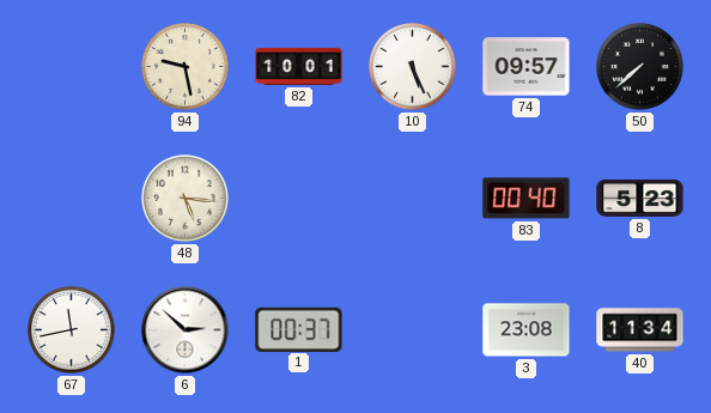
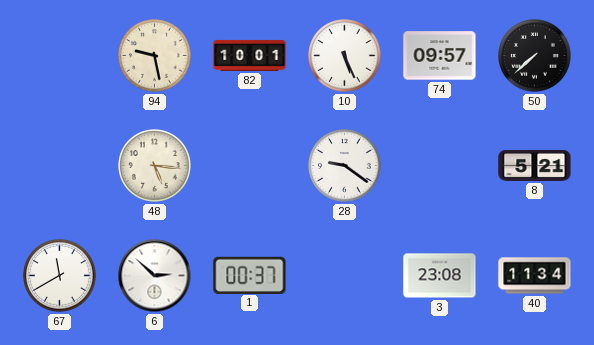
28: none -> 9:21 (345, 166)
83: 00:40 -> none (527, 199)
8: 5:23 -> 5:21 (535, 165)
67: 11:43 -> 11:40 (60, 276)
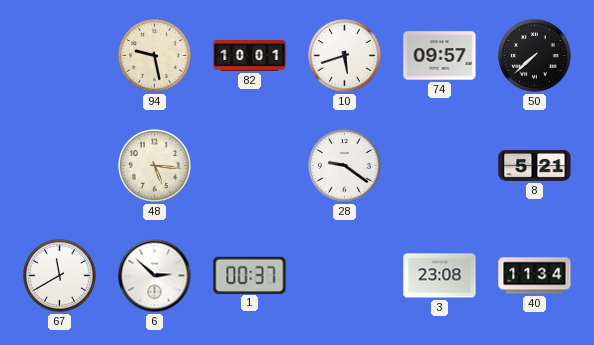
10: 5:26 -> 5:42 (345, 56)
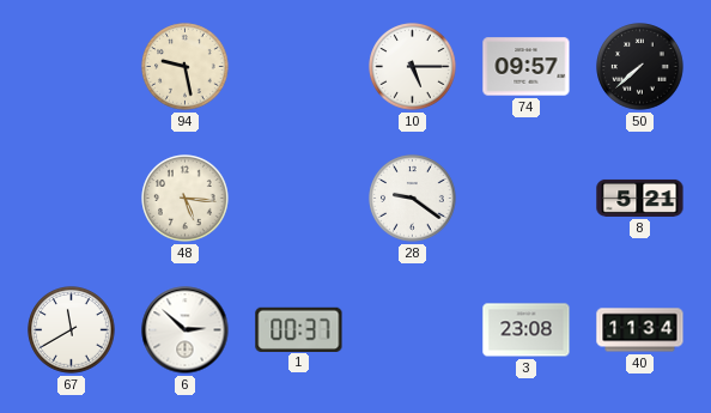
82: 10:01 -> none (250, 55)
10: 5:42 -> 5:15 (413, 67)
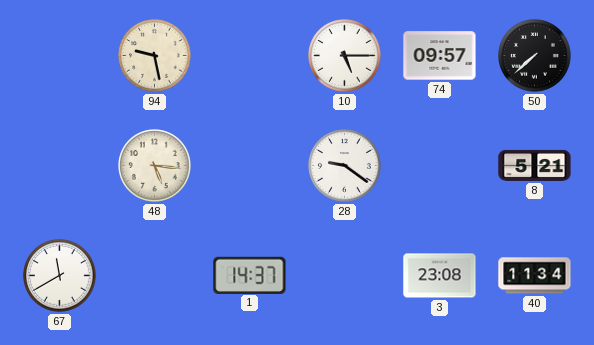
6: 2:52 -> none (186, 330)
1: 00:37 -> 14:37 (250, 275)
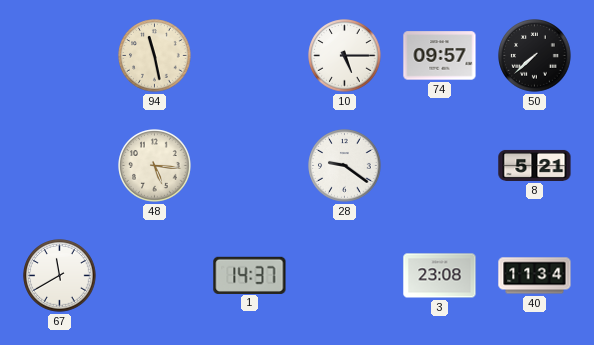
94: 9:28 -> 11:28 (155, 56)
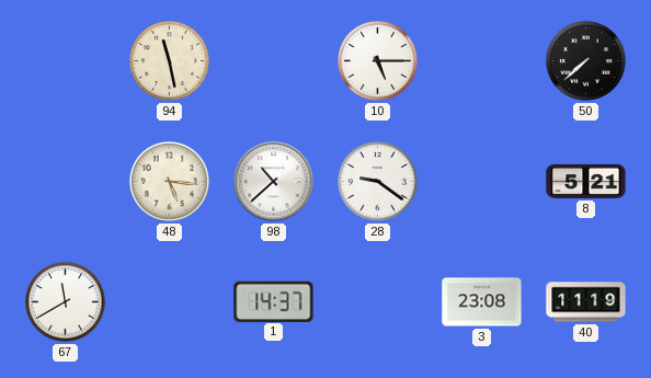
74: 09:57 -> none (440, 56)
98: none -> 10:38 (274, 182)
40: 11:34 -> 11:19 (586, 302)
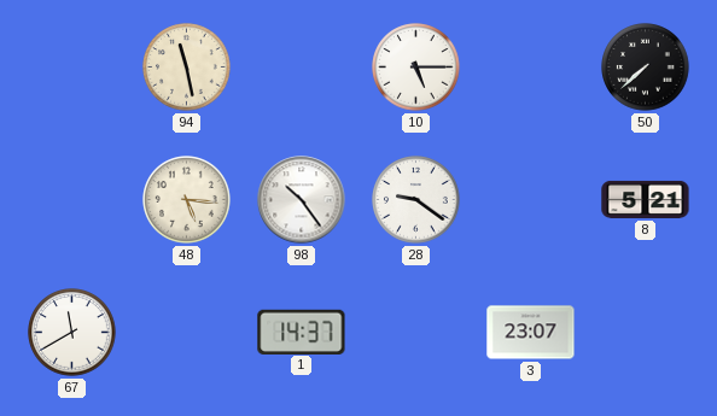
98: 10:38 -> 10:24 (302, 200)
3: 23:08 -> 23:07 (531, 333)
40: 11:19 -> none (586, 302)
